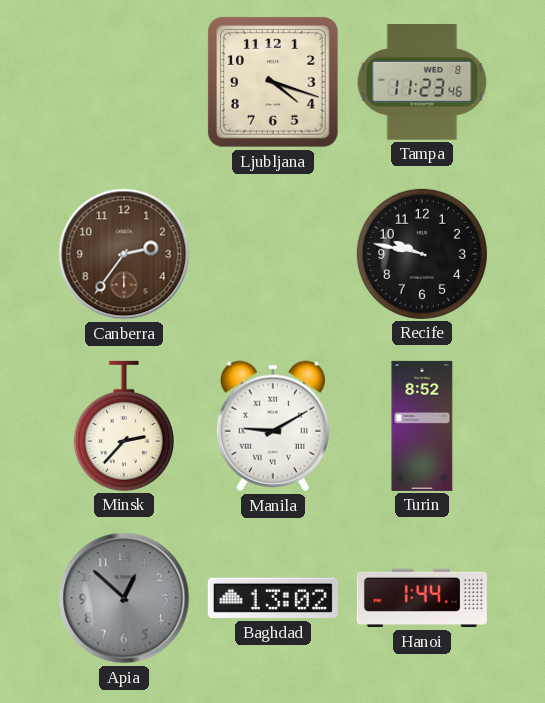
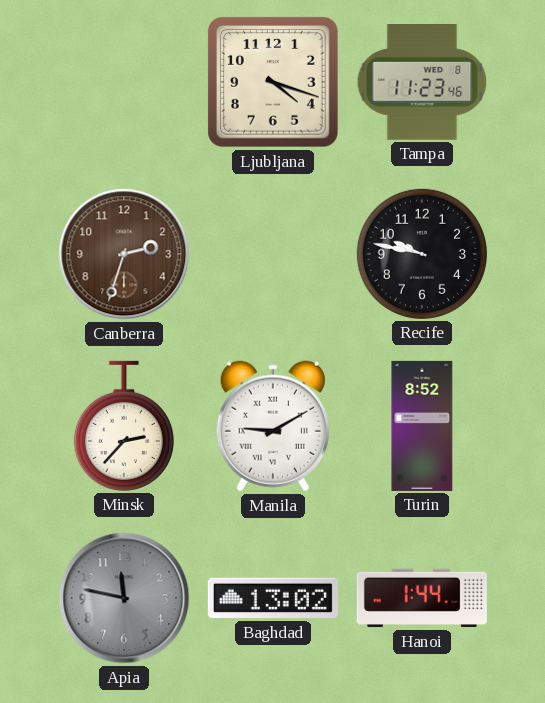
Canberra: 2:36 -> 2:33 (124, 254)
Apia: 12:52 -> 11:47 (124, 598)
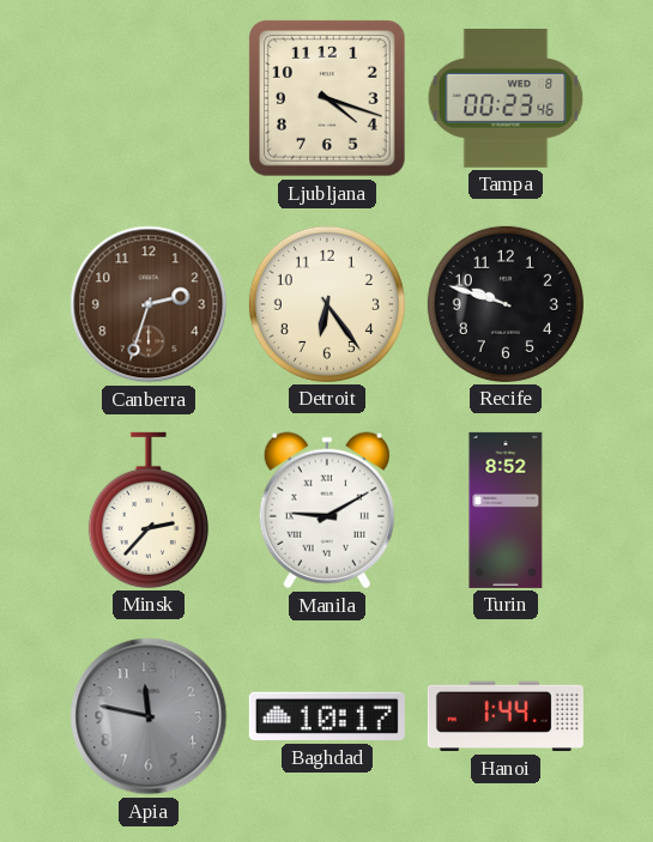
Tampa: 11:23 -> 00:23 (506, 99)
Detroit: none -> 6:24 (327, 304)
Recife: 9:47 -> 9:48 (506, 304)
Baghdad: 13:02 -> 10:17 (327, 716)
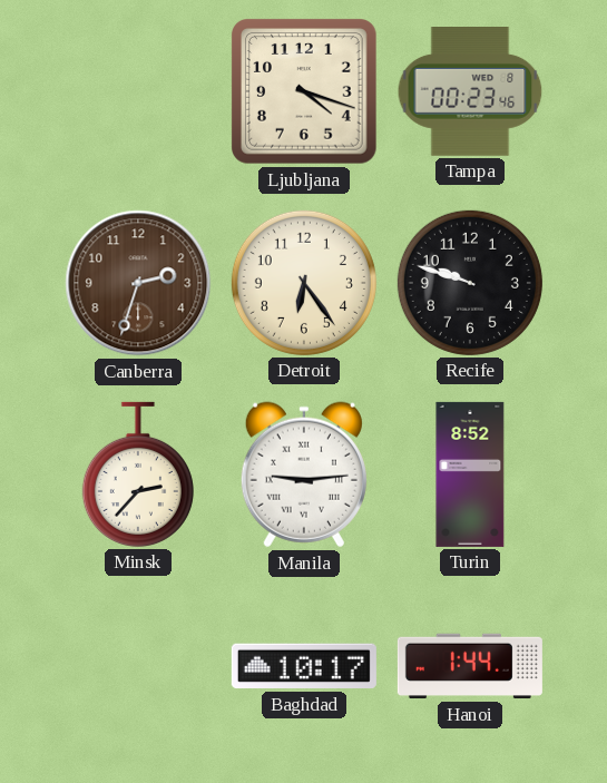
Manila: 9:10 -> 9:14 (304, 474)
Apia: 11:47 -> none (149, 716)
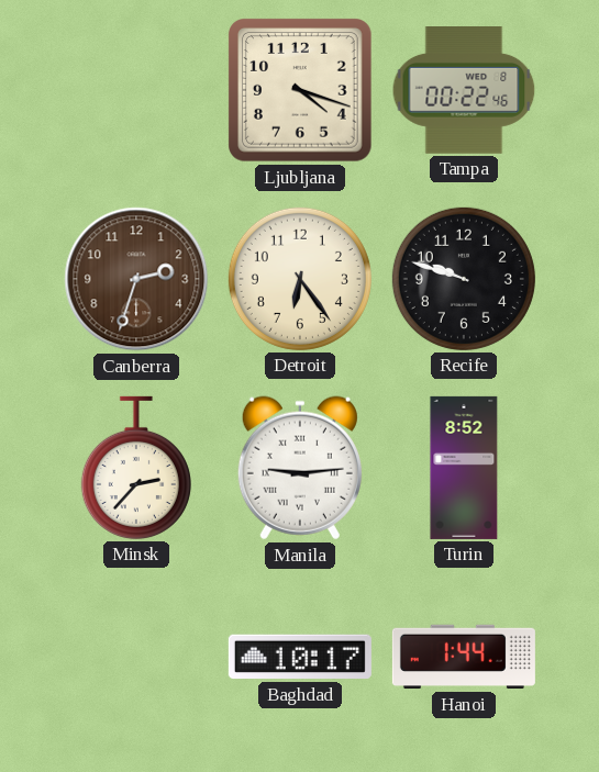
Tampa: 00:23 -> 00:22 (464, 91)
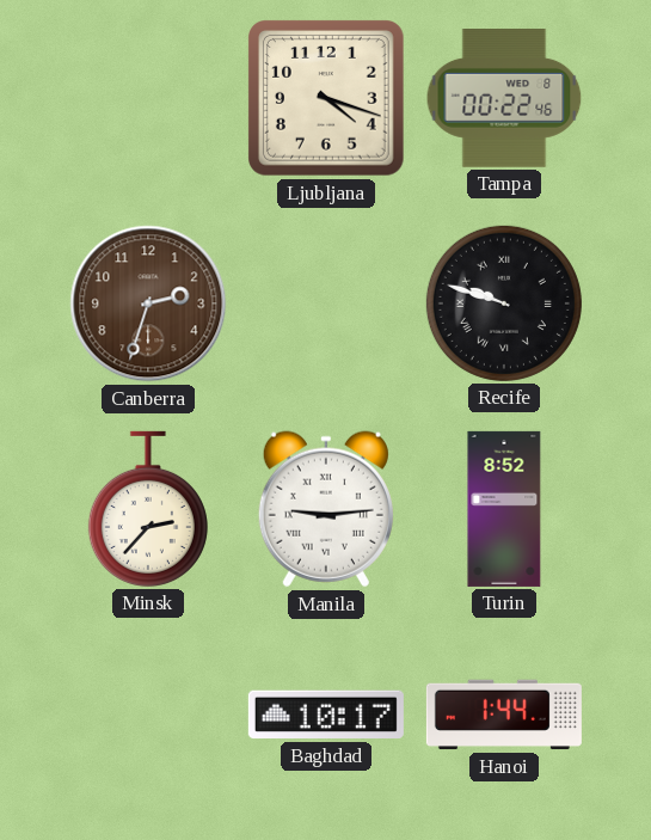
Detroit: 6:24 -> none (300, 279)
Recife numerals: Arabic -> Roman (504, 303)
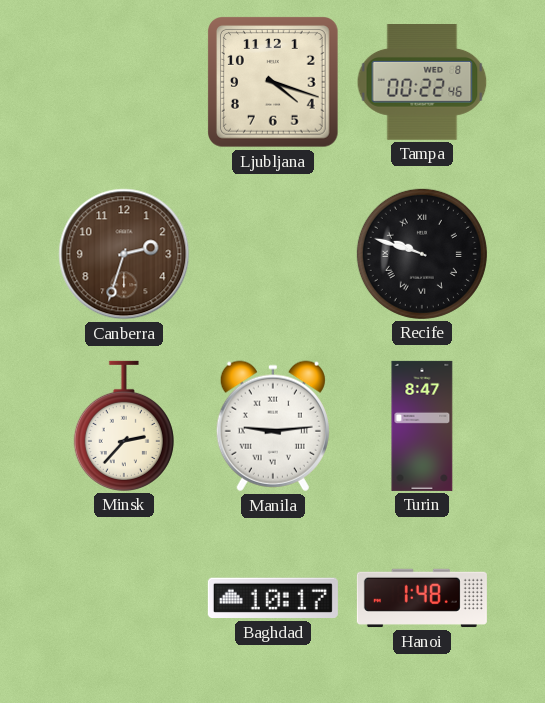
Turin: 8:52 -> 8:47 (422, 426)
Hanoi: 1:44 -> 1:48 (422, 598)
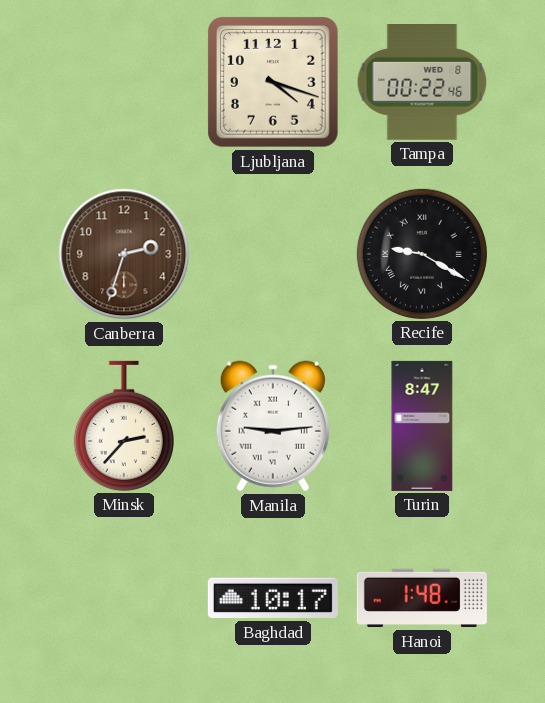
Recife: 9:48 -> 9:20 (422, 254)
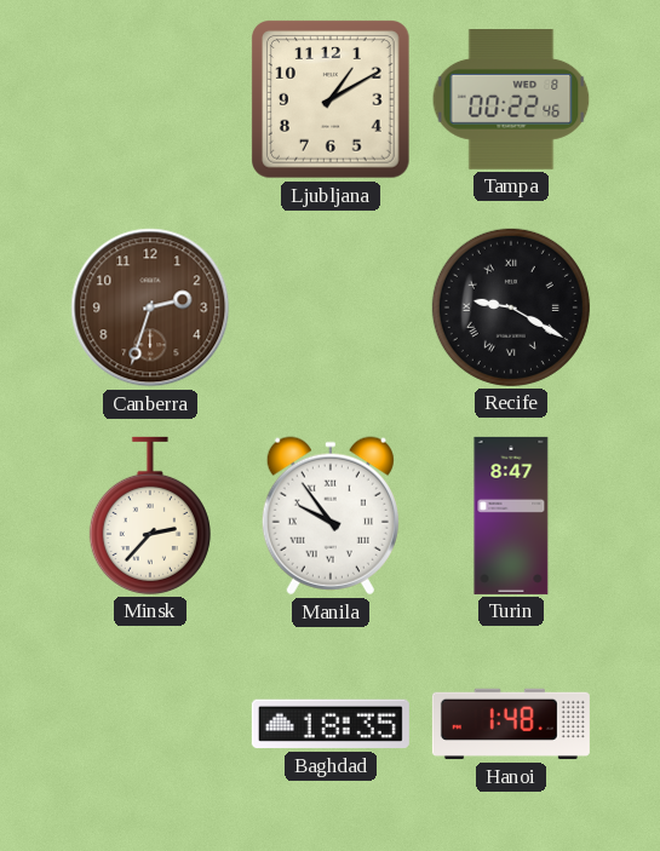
Ljubljana: 4:18 -> 1:10 (332, 100)
Manila: 9:14 -> 9:54 (331, 516)
Baghdad: 10:17 -> 18:35 (331, 724)
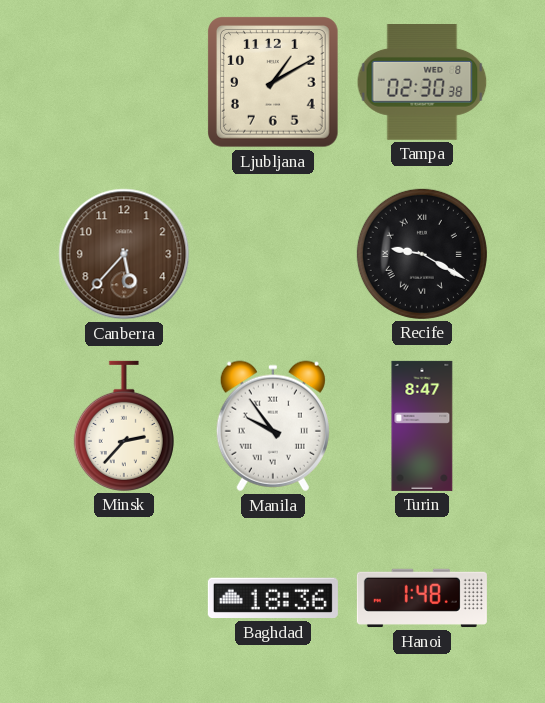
Tampa: 00:22 -> 02:30 (422, 83)
Canberra: 2:33 -> 5:37 (124, 254)
Baghdad: 18:35 -> 18:36 (273, 598)
